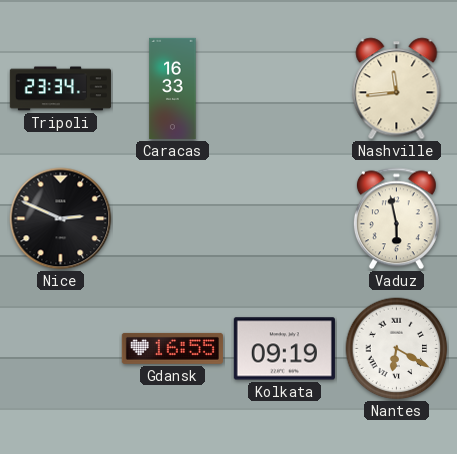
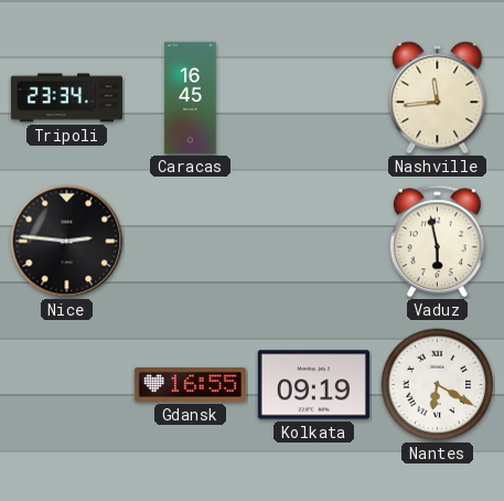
Caracas: 16:33 -> 16:45 (191, 97)
Nice: 2:49 -> 2:46 (67, 242)
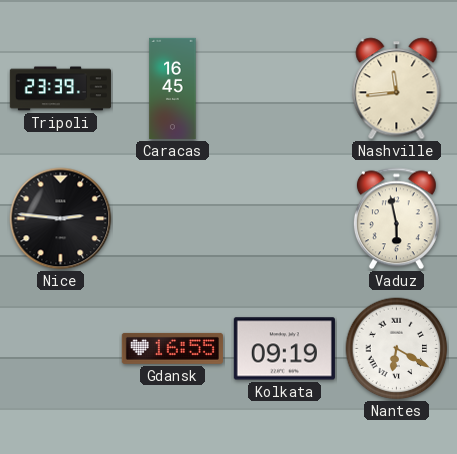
Tripoli: 23:34 -> 23:39 (60, 89)
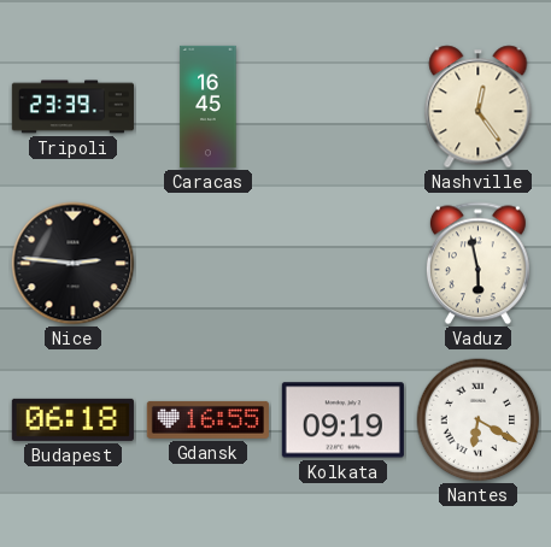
Nashville: 11:44 -> 12:24 (479, 107)
Budapest: none -> 06:18 (72, 419)
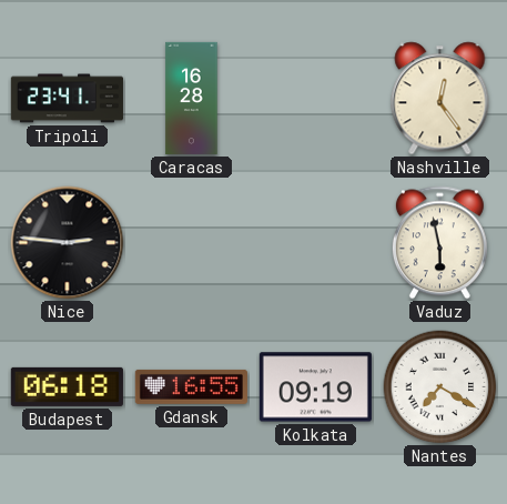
Tripoli: 23:39 -> 23:41 (67, 99)
Caracas: 16:45 -> 16:28 (192, 98)
Nantes: 6:20 -> 7:20 (440, 387)
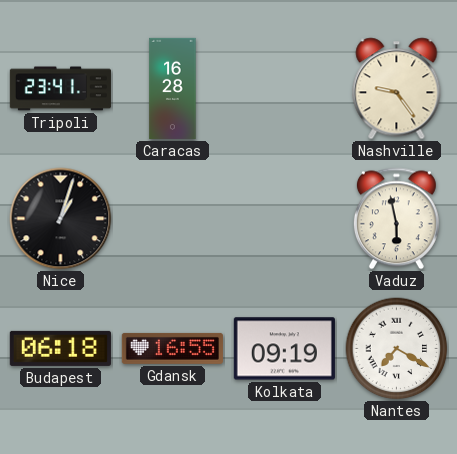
Nashville: 12:24 -> 9:24 (397, 89)
Nice: 2:46 -> 1:03 (61, 219)
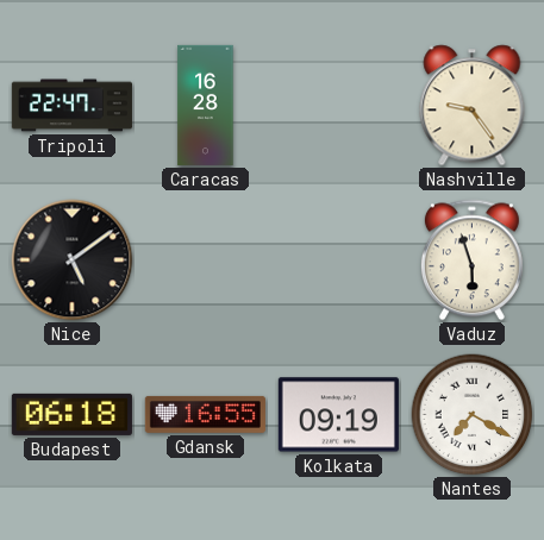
Tripoli: 23:41 -> 22:47 (71, 106)
Nice: 1:03 -> 5:09 (73, 260)
Vaduz: 5:58 -> 5:57 (471, 260)
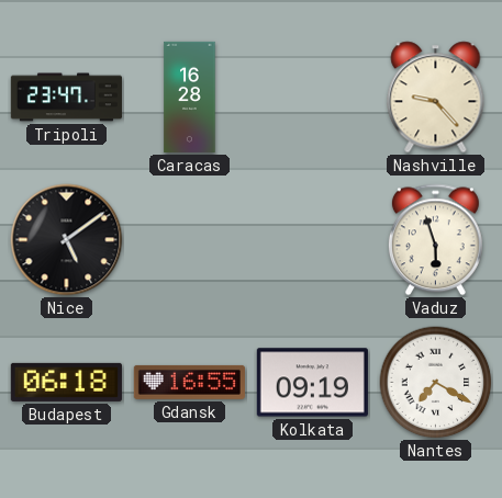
Tripoli: 22:47 -> 23:47 (66, 98)
Nashville: 9:24 -> 9:23 (436, 98)
